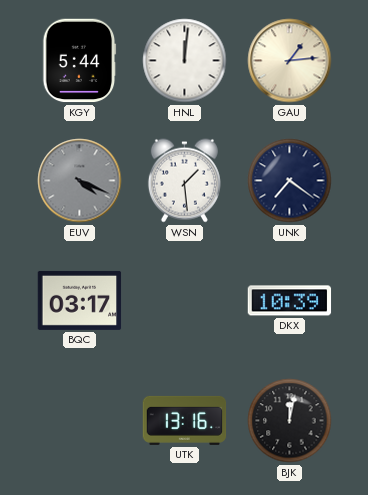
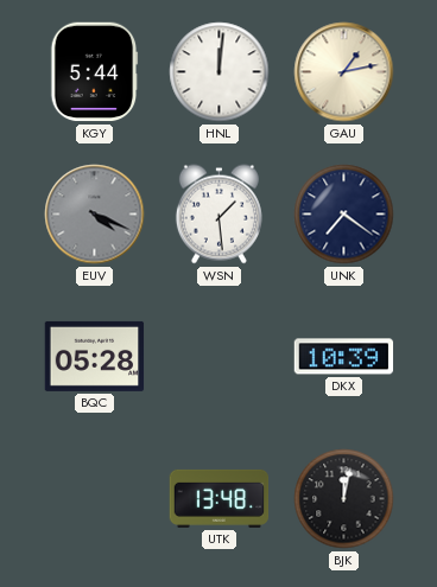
GAU: 1:14 -> 1:13 (344, 72)
BQC: 03:17 -> 05:28 (95, 356)
UTK: 13:16 -> 13:48 (220, 498)
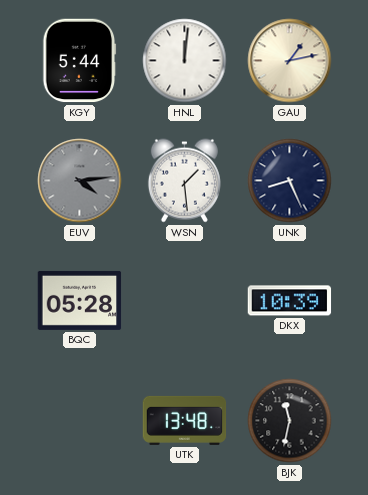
EUV: 4:19 -> 4:14 (80, 181)
UNK: 7:21 -> 8:26 (290, 181)
BJK: 12:02 -> 11:32 (290, 421)
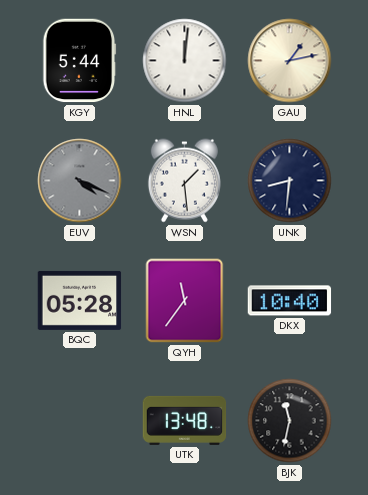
EUV: 4:14 -> 4:19 (80, 181)
UNK: 8:26 -> 8:31 (290, 181)
QYH: none -> 11:36 (185, 301)
DKX: 10:39 -> 10:40 (290, 301)
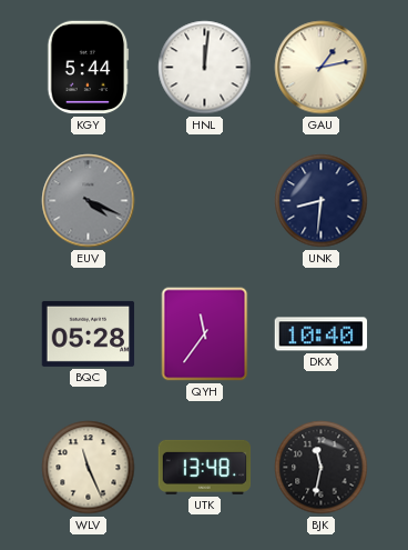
WSN: 1:29 -> none (184, 181)
WLV: none -> 11:26 (89, 468)
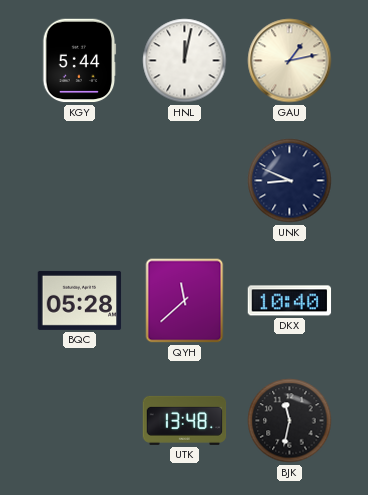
HNL: 12:01 -> 12:02 (185, 61)
EUV: 4:19 -> none (89, 201)
UNK: 8:31 -> 8:49 (290, 181)
QYH: 11:36 -> 11:38 (185, 301)
WLV: 11:26 -> none (89, 468)
